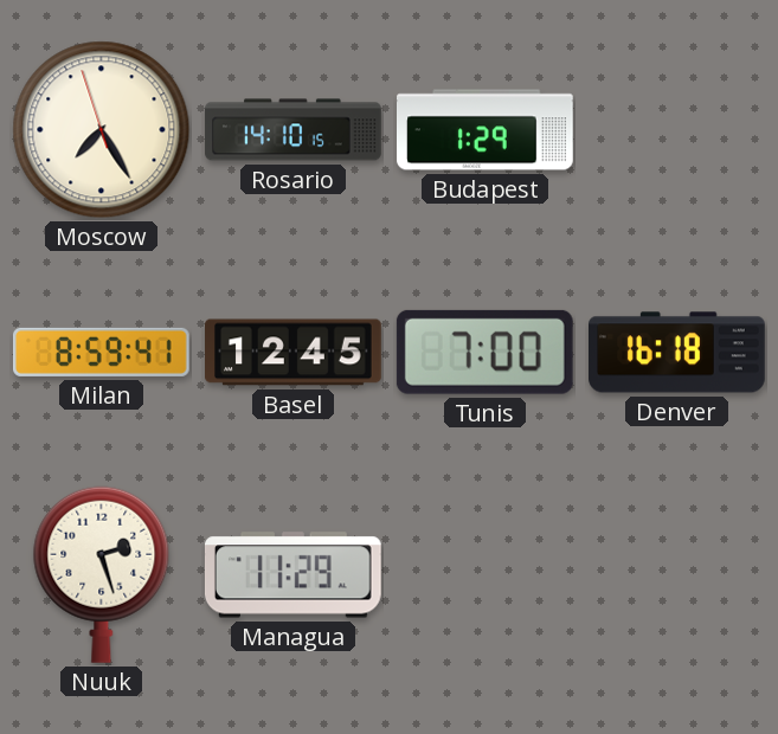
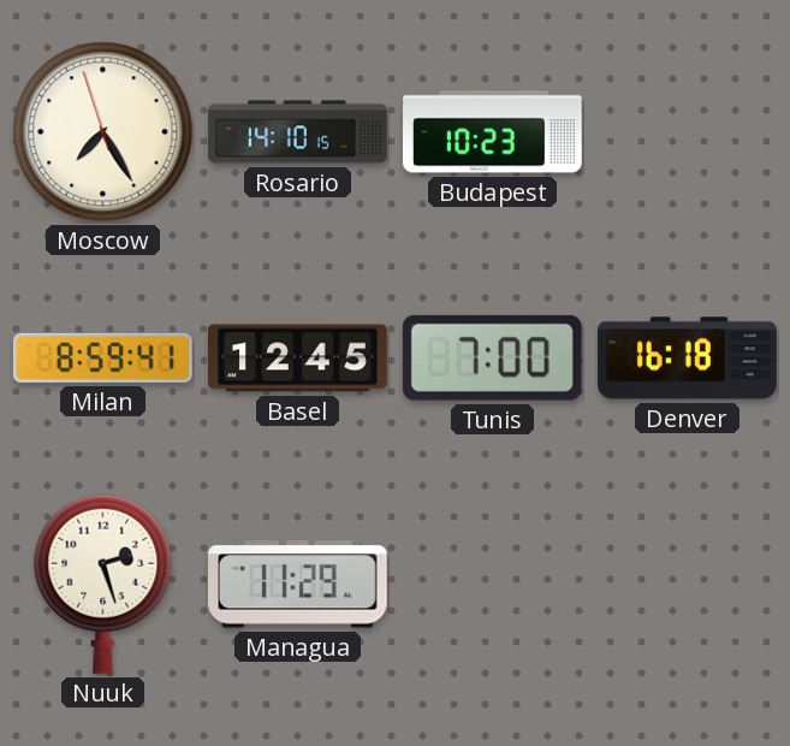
Budapest: 1:29 -> 10:23 (493, 132)
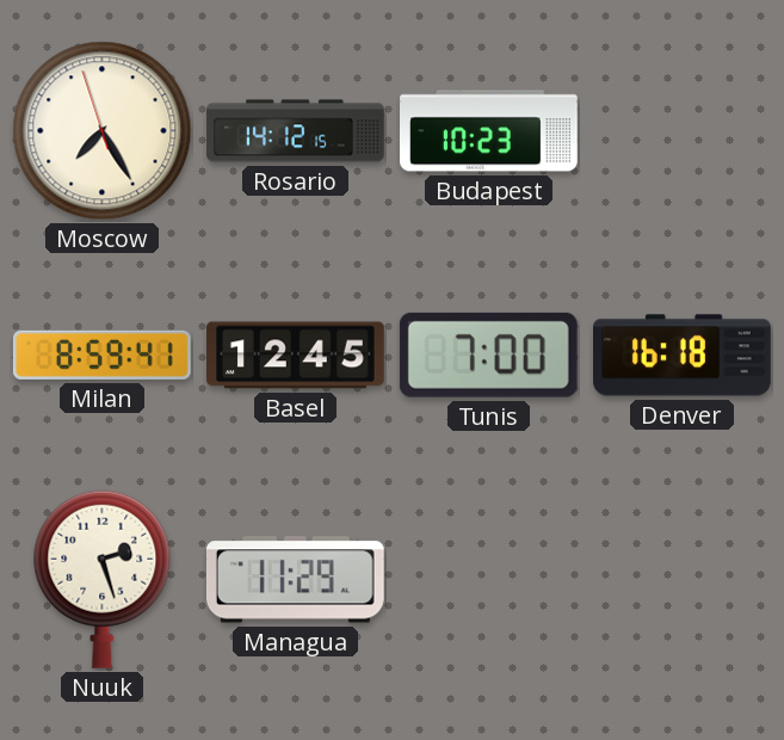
Rosario: 14:10 -> 14:12 (296, 131)
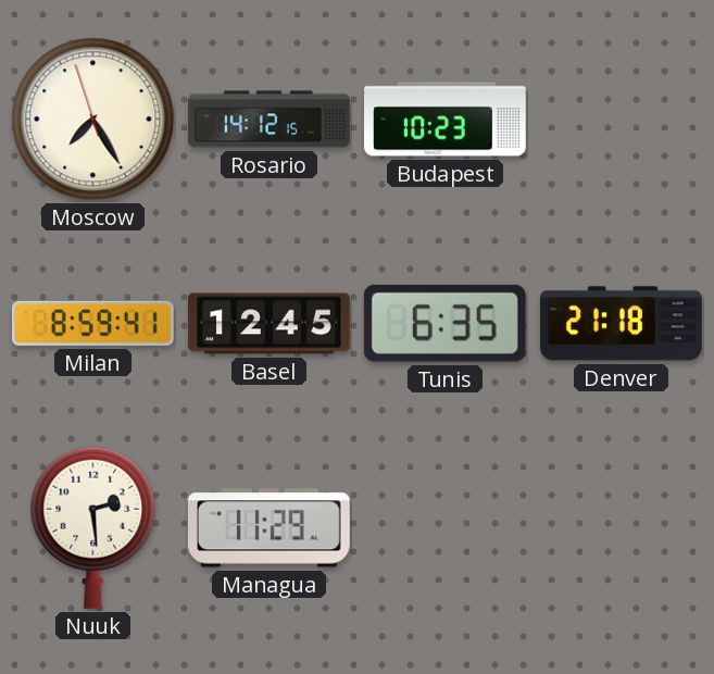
Tunis: 7:00 -> 6:35 (444, 323)
Denver: 16:18 -> 21:18 (622, 324)
Nuuk: 2:27 -> 2:29 (93, 527)
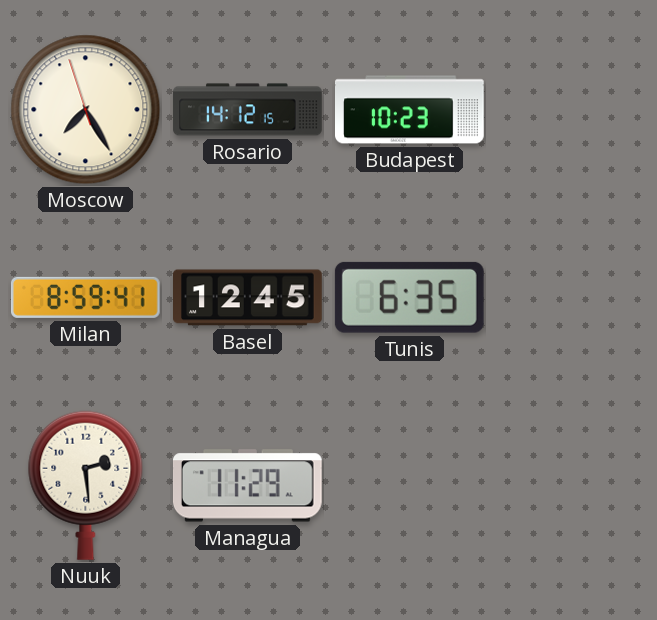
Denver: 21:18 -> none (622, 324)
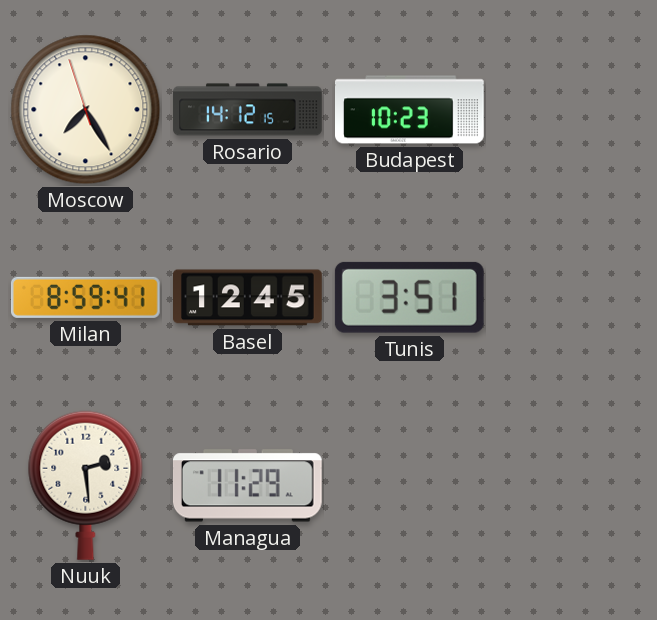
Tunis: 6:35 -> 3:51 (409, 297)
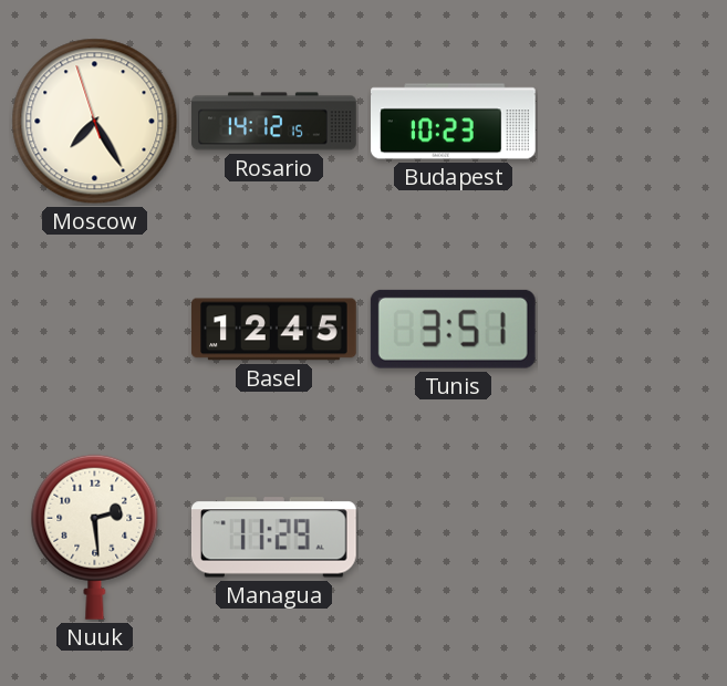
Milan: 8:59 -> none (86, 297)
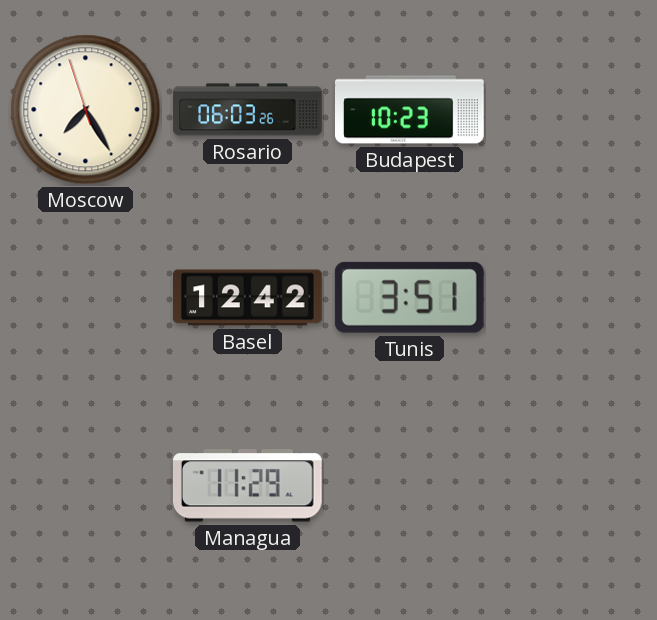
Rosario: 14:12 -> 06:03 (248, 110)
Basel: 12:45 -> 12:42 (248, 298)
Nuuk: 2:29 -> none (95, 537)
